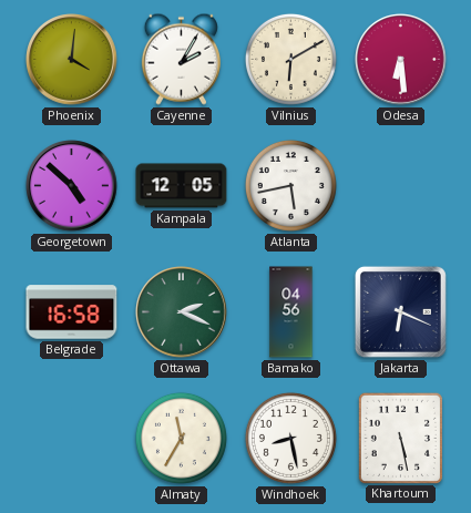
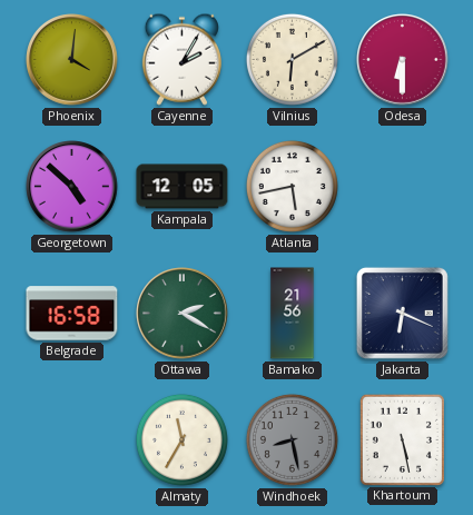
Odesa: 6:29 -> 6:30 (403, 60)
Ottawa: 2:19 -> 2:20 (183, 314)
Bamako: 04:56 -> 21:56 (293, 314)
Windhoek dial: white -> grey (292, 439)
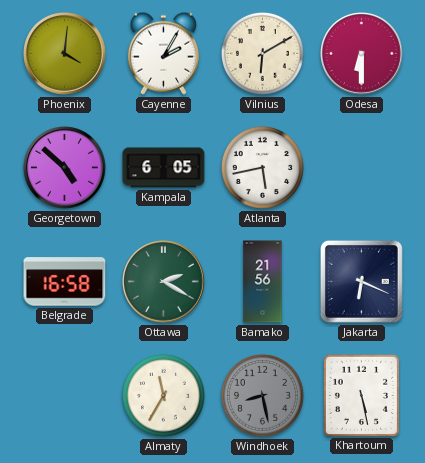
Kampala: 12:05 -> 6:05 (164, 168)
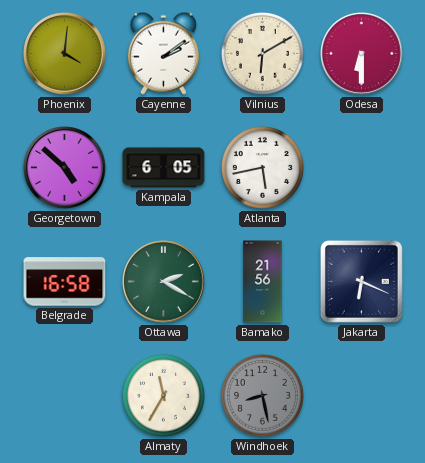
Cayenne: 2:05 -> 2:09 (163, 53)
Khartoum: 5:28 -> none (361, 395)
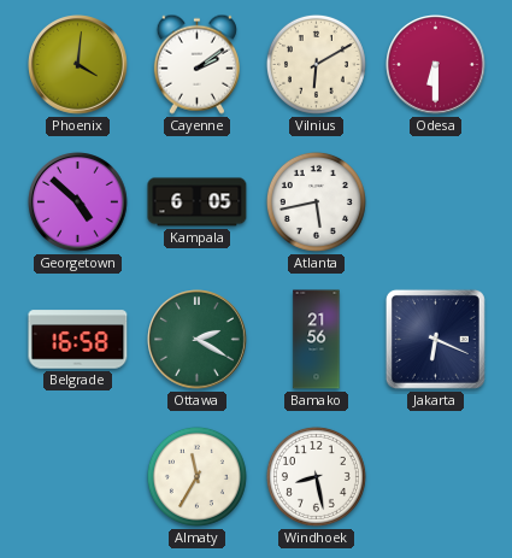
Windhoek dial: grey -> white (316, 476)
